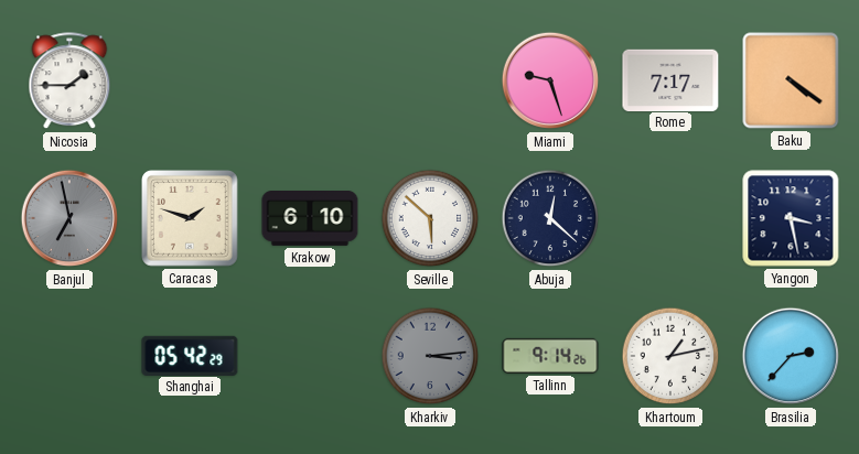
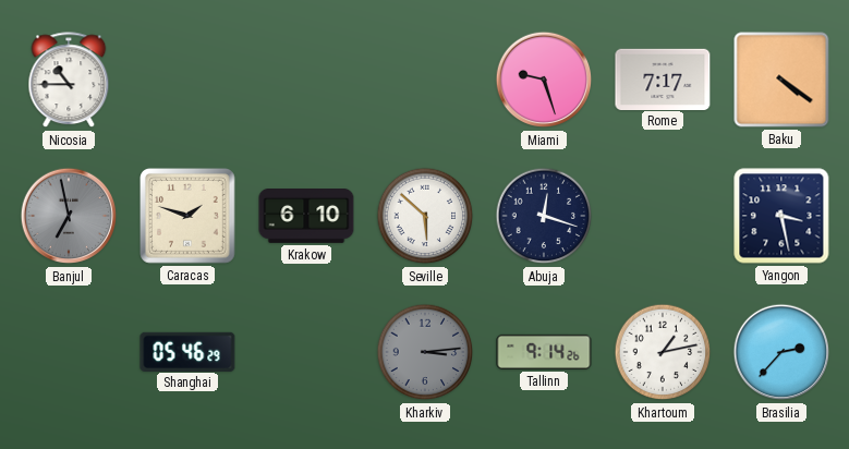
Nicosia: 1:45 -> 10:45 (69, 81)
Abuja: 12:22 -> 12:18 (544, 216)
Shanghai: 05:42 -> 05:46 (187, 351)
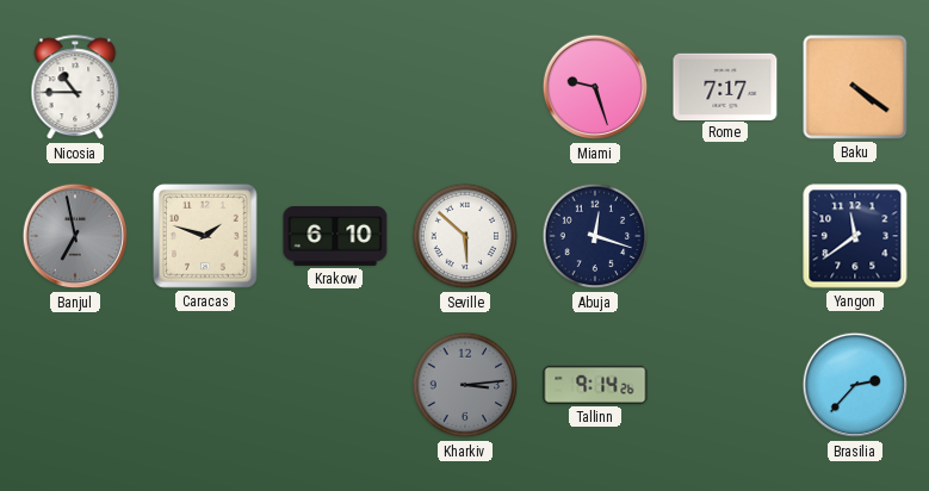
Yangon: 3:28 -> 11:39 (855, 236)
Shanghai: 05:46 -> none (187, 351)
Khartoum: 1:13 -> none (663, 352)
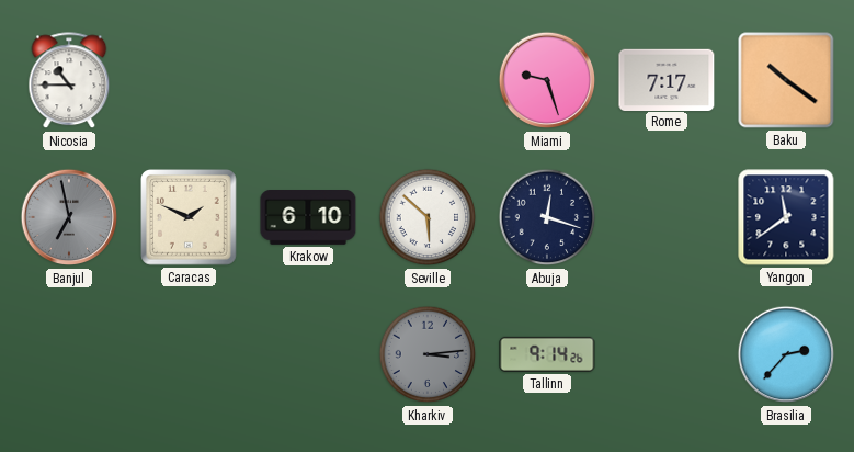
Baku: 4:21 -> 10:21 (786, 80)
Caracas: 1:48 -> 1:49 (190, 218)
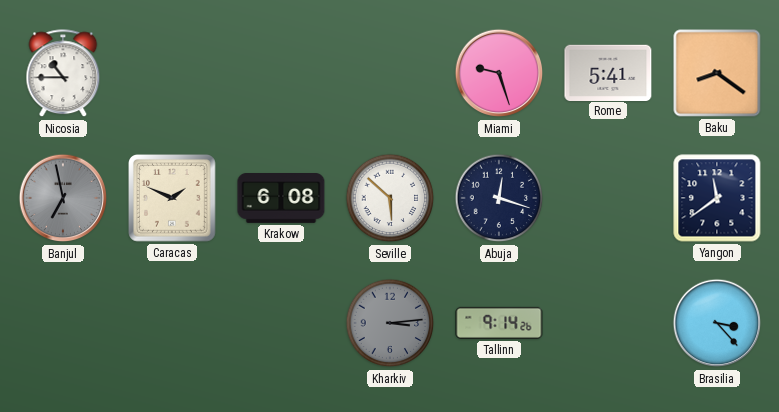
Rome: 7:17 -> 5:41 (608, 72)
Baku: 10:21 -> 8:21 (717, 73)
Krakow: 6:10 -> 6:08 (281, 199)
Brasilia: 2:37 -> 3:23 (717, 323)
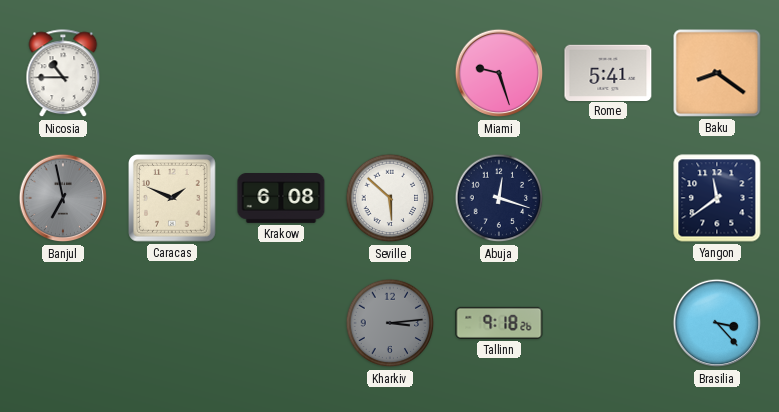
Tallinn: 9:14 -> 9:18 (499, 323)
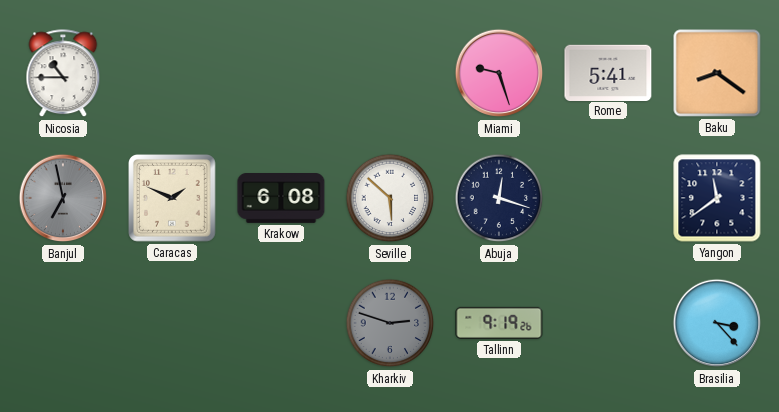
Kharkiv: 3:14 -> 2:48 (390, 323)
Tallinn: 9:18 -> 9:19 (499, 323)
